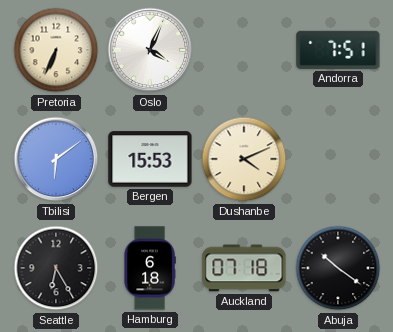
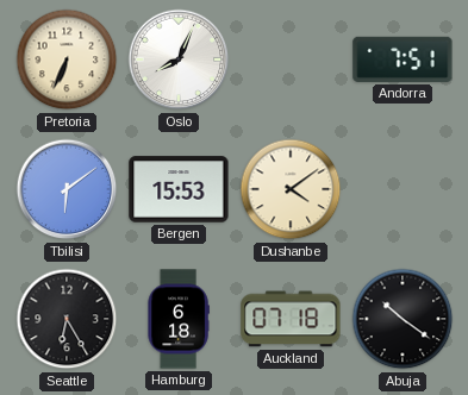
Oslo: 4:04 -> 8:04 (179, 59)
Dushanbe: 4:11 -> 4:09 (291, 189)
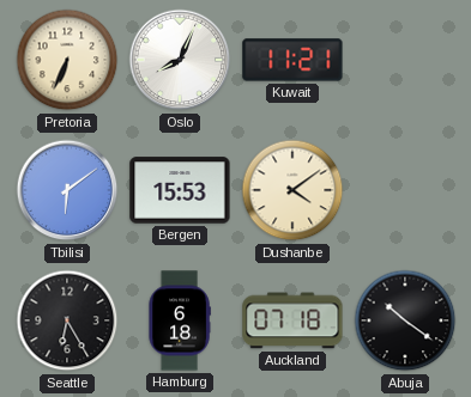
Kuwait: none -> 11:21 (292, 60)
Andorra: 7:51 -> none (403, 59)
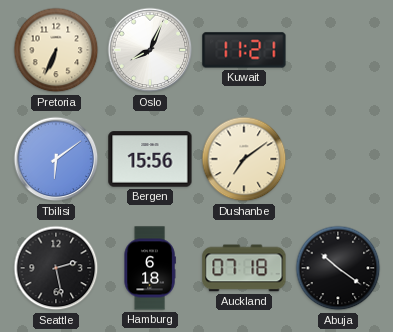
Bergen: 15:53 -> 15:56 (150, 159)
Dushanbe: 4:09 -> 7:09 (244, 159)
Seattle: 6:25 -> 2:28 (56, 268)
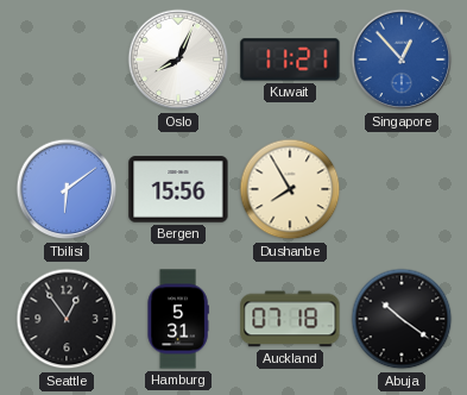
Pretoria: 6:34 -> none (56, 50)
Singapore: none -> 12:53 (402, 59)
Dushanbe: 7:09 -> 7:55 (290, 189)
Seattle: 2:28 -> 12:54 (67, 319)
Hamburg: 6:18 -> 5:31 (178, 319)
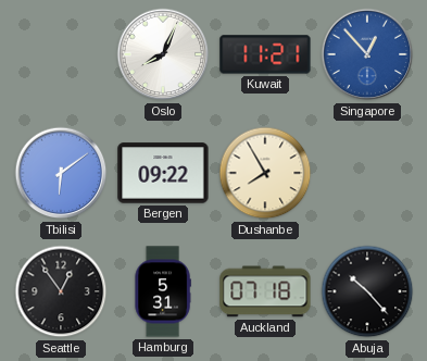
Bergen: 15:56 -> 09:22 (163, 173)
Abuja: 10:21 -> 10:23 (367, 291)
